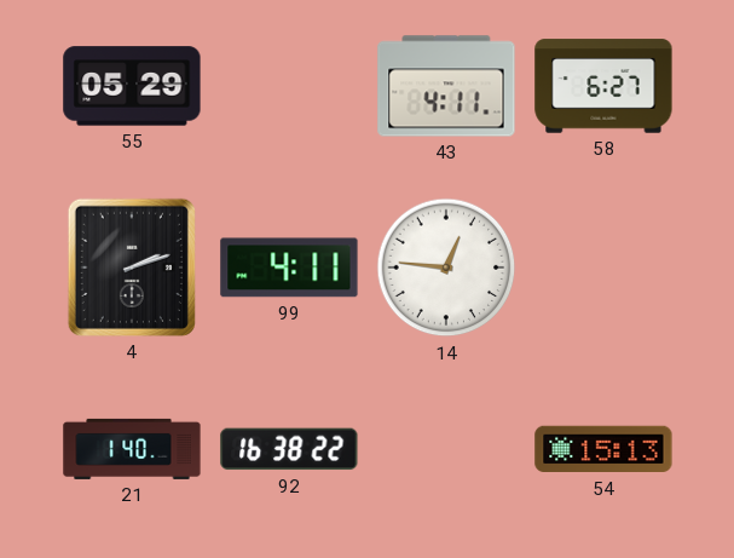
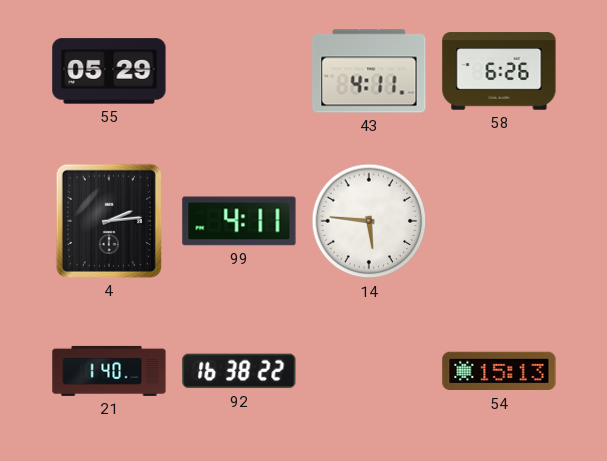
58: 6:27 -> 6:26 (499, 71)
4: 2:12 -> 2:14 (109, 221)
14: 12:46 -> 5:46 (369, 221)
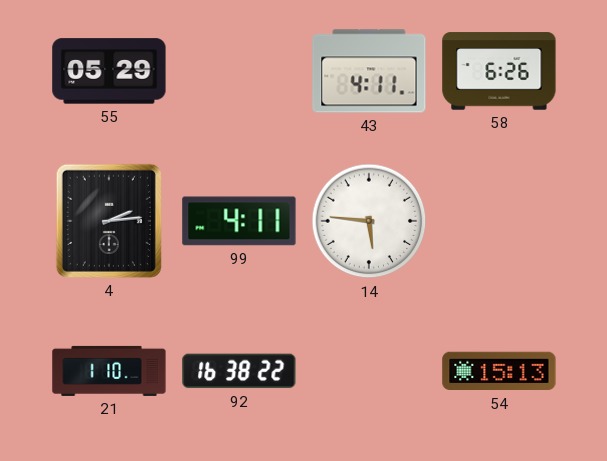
21: 1:40 -> 1:10 (109, 371)
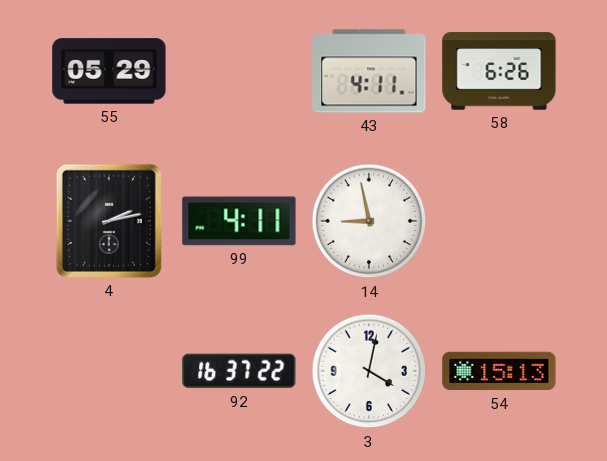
4: 2:14 -> 2:13 (109, 221)
14: 5:46 -> 8:58 (369, 221)
21: 1:10 -> none (109, 371)
92: 16:38 -> 16:37 (239, 371)
3: none -> 4:02 (369, 371)
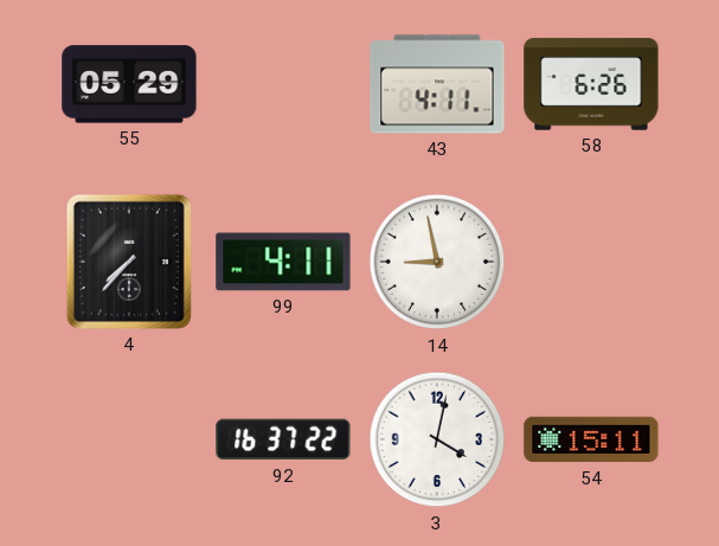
4: 2:13 -> 7:37 (129, 262)
54: 15:13 -> 15:11 (591, 439)
